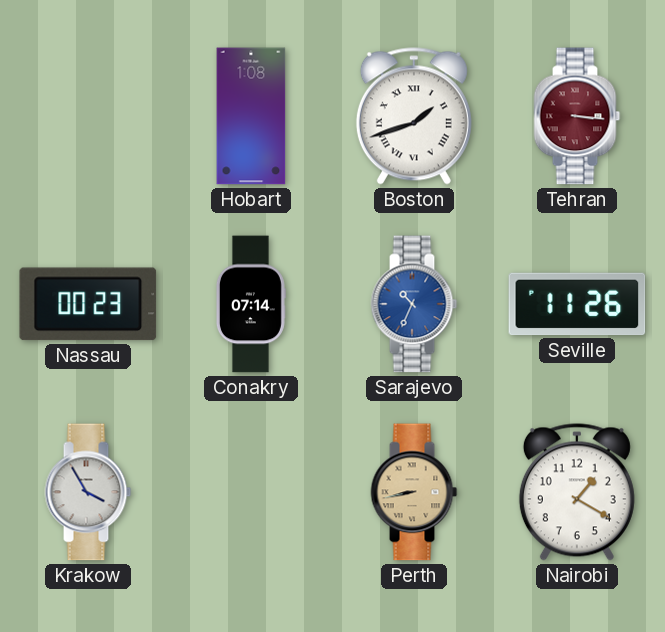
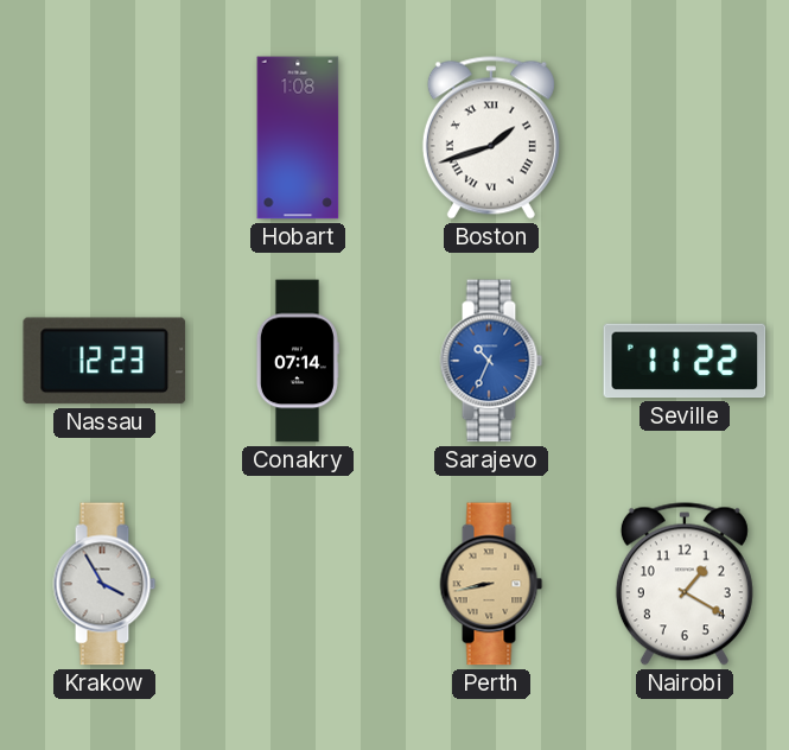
Tehran: 3:16 -> none (577, 116)
Nassau: 00:23 -> 12:23 (104, 361)
Seville: 11:26 -> 11:22 (685, 361)
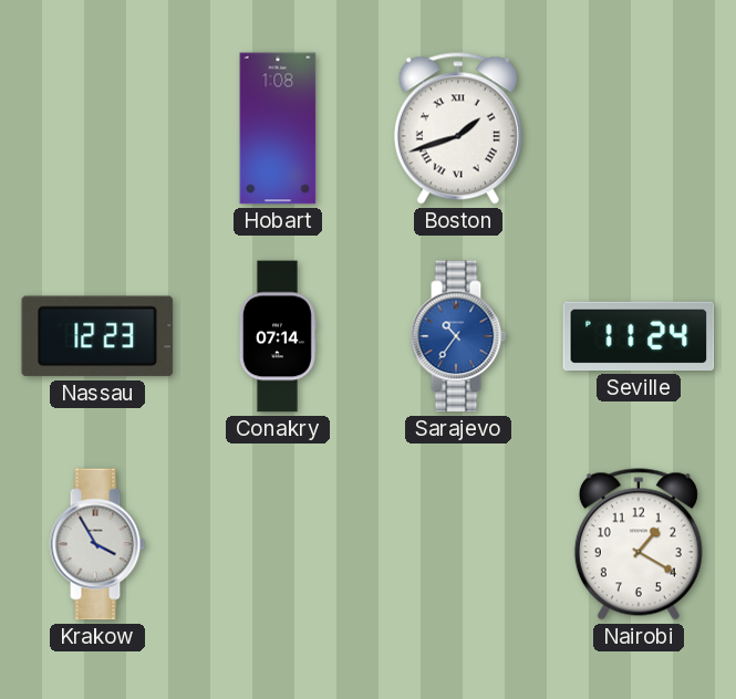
Sarajevo: 10:34 -> 10:36 (458, 336)
Seville: 11:22 -> 11:24 (639, 336)
Perth: 8:43 -> none (491, 584)
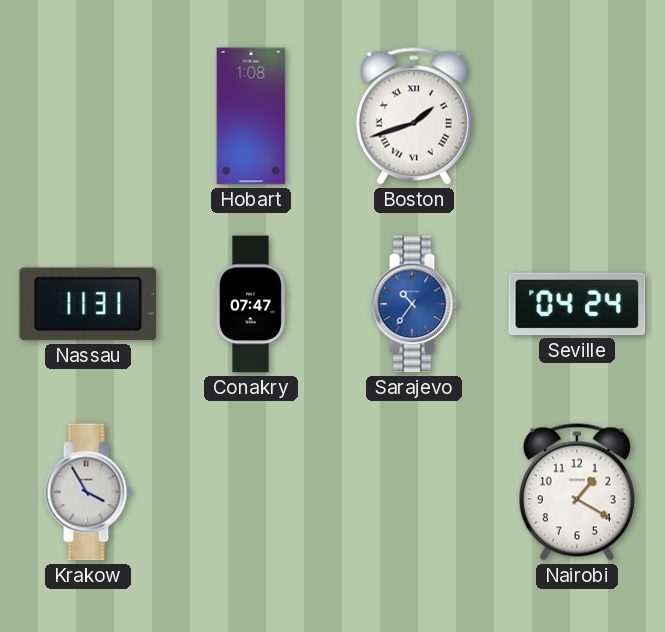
Nassau: 12:23 -> 11:31 (88, 304)
Conakry: 07:14 -> 07:47 (250, 304)
Seville: 11:24 -> 04:24 (577, 304)
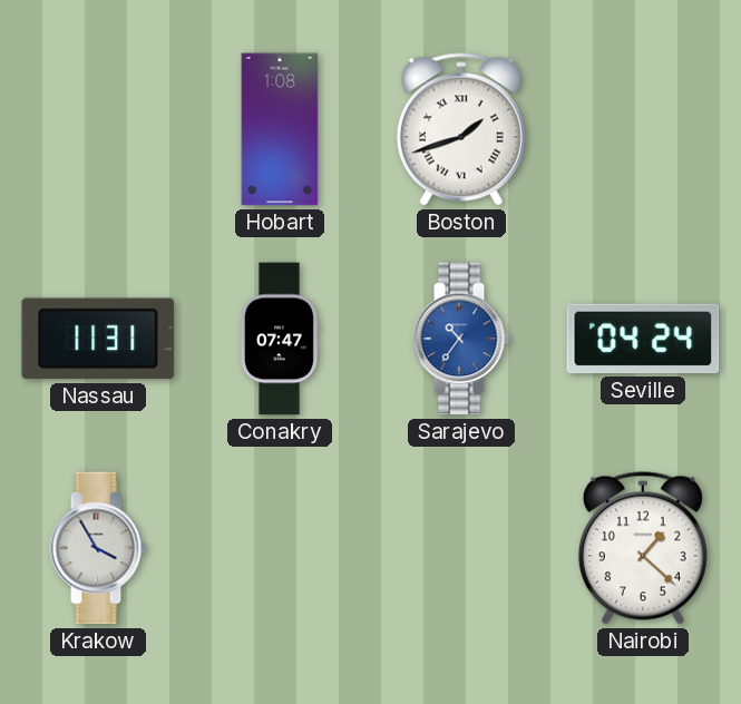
Nairobi: 1:20 -> 1:22 (643, 548)
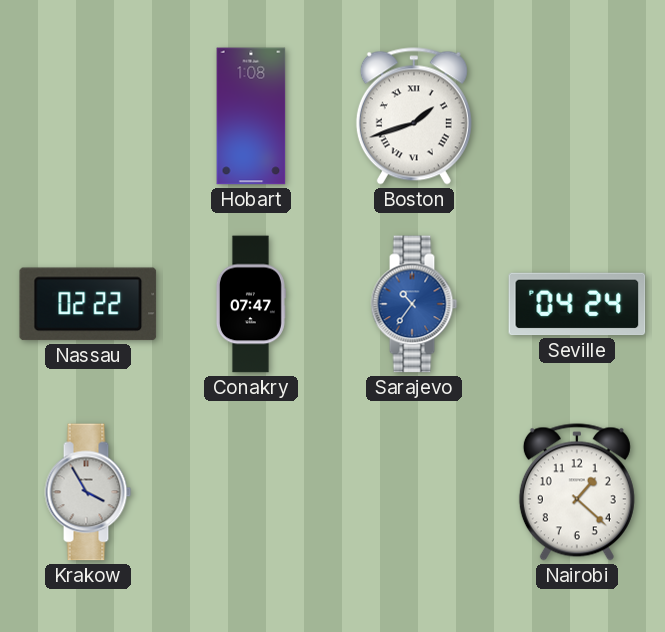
Nassau: 11:31 -> 02:22 (88, 304)
